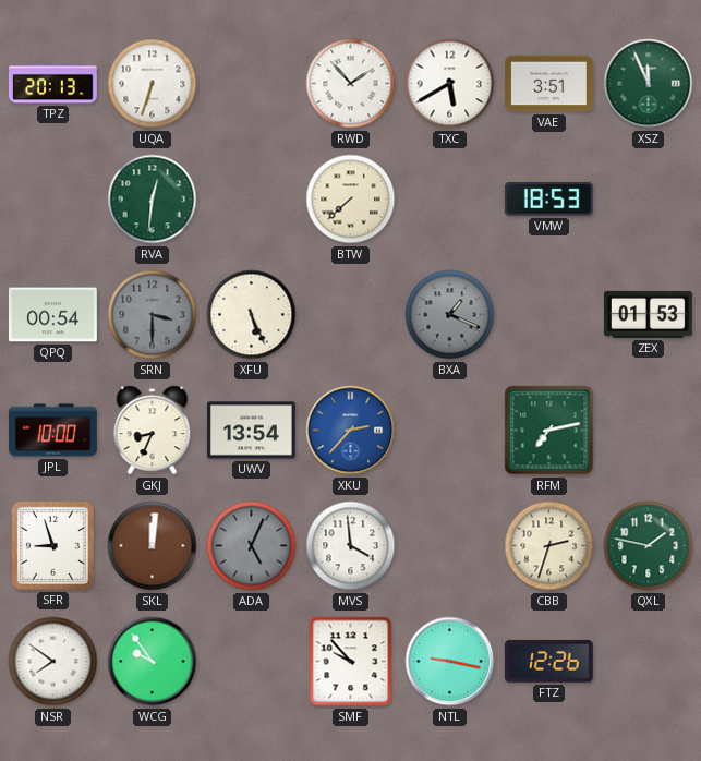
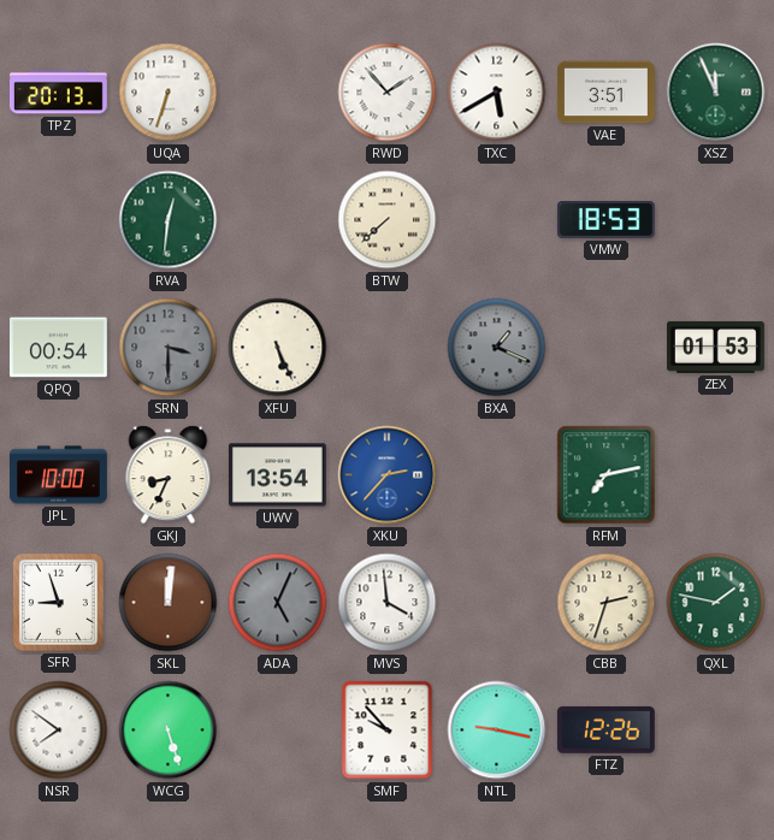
WCG: 9:54 -> 5:27 (169, 730)
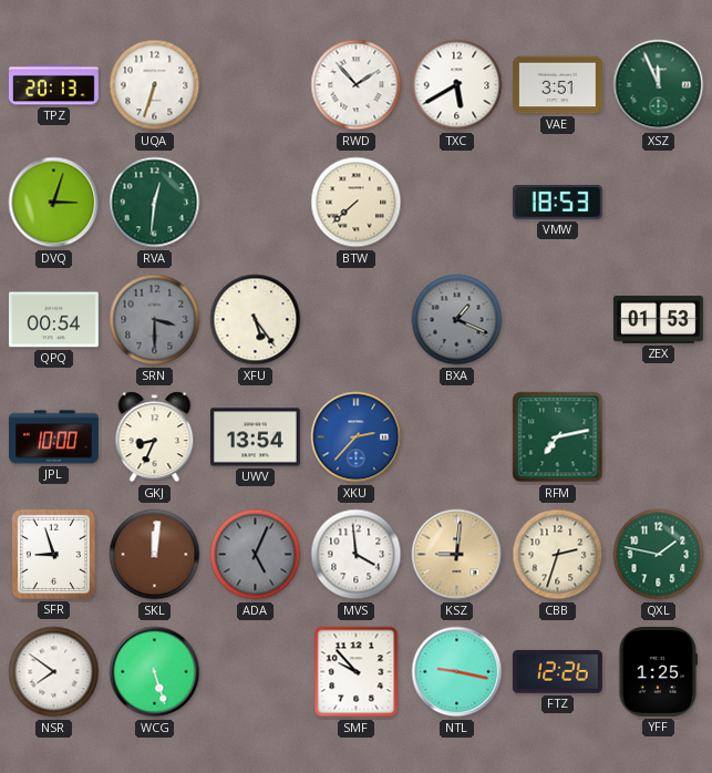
DVQ: none -> 3:03 (54, 203)
XFU: 5:26 -> 5:24 (256, 320)
KSZ: none -> 9:01 (457, 555)
YFF: none -> 1:25 (657, 671)
